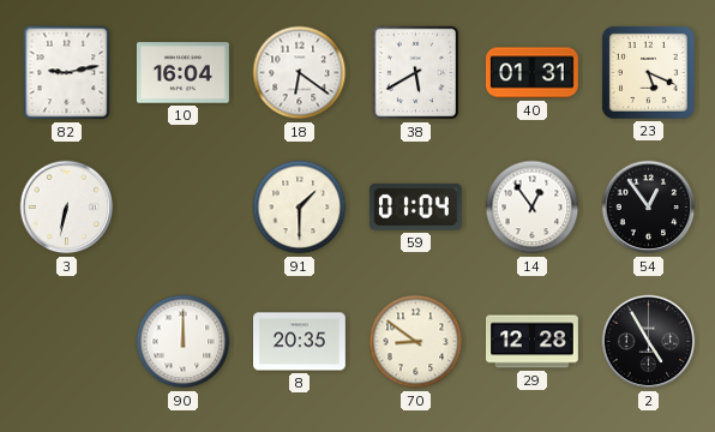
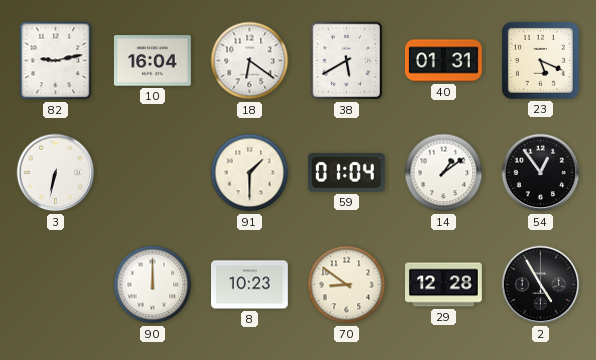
14: 12:54 -> 1:09 (444, 173)
8: 20:35 -> 10:23 (250, 285)
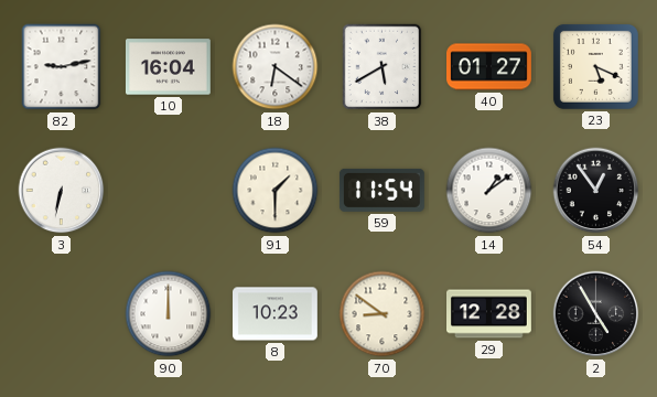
40: 01:31 -> 01:27 (489, 67)
59: 01:04 -> 11:54 (381, 190)
